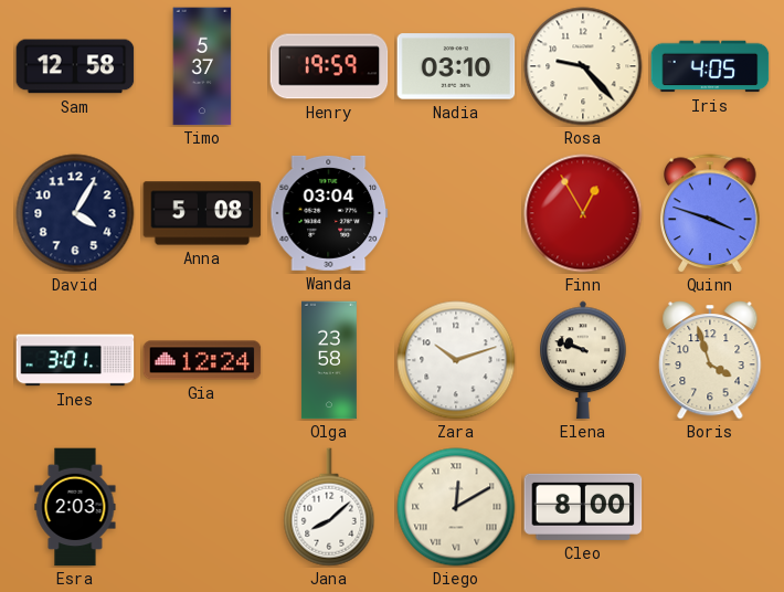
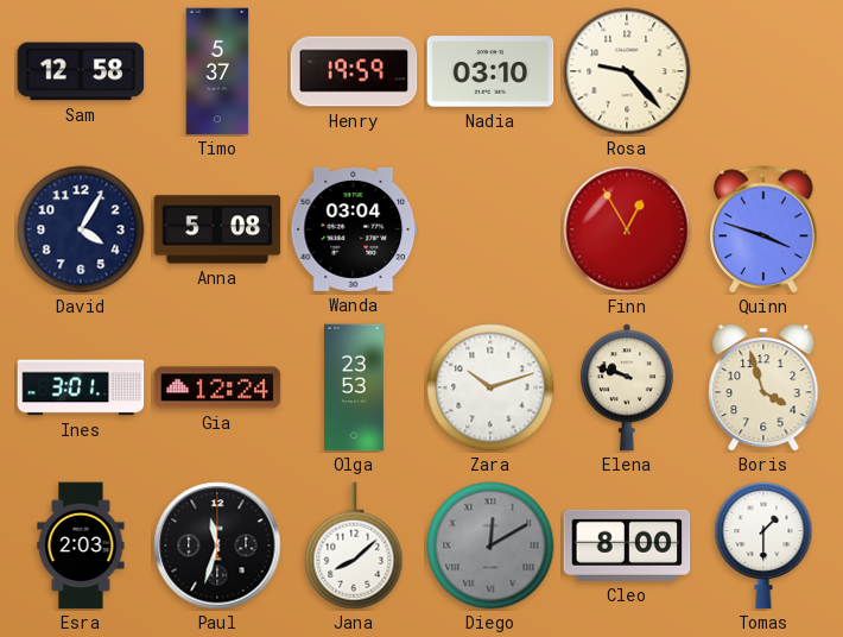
Iris: 4:05 -> none (710, 66)
Olga: 23:58 -> 23:53 (354, 387)
Paul: none -> 11:33 (217, 545)
Diego dial: cream -> grey (490, 545)
Tomas: none -> 1:30 (763, 545)
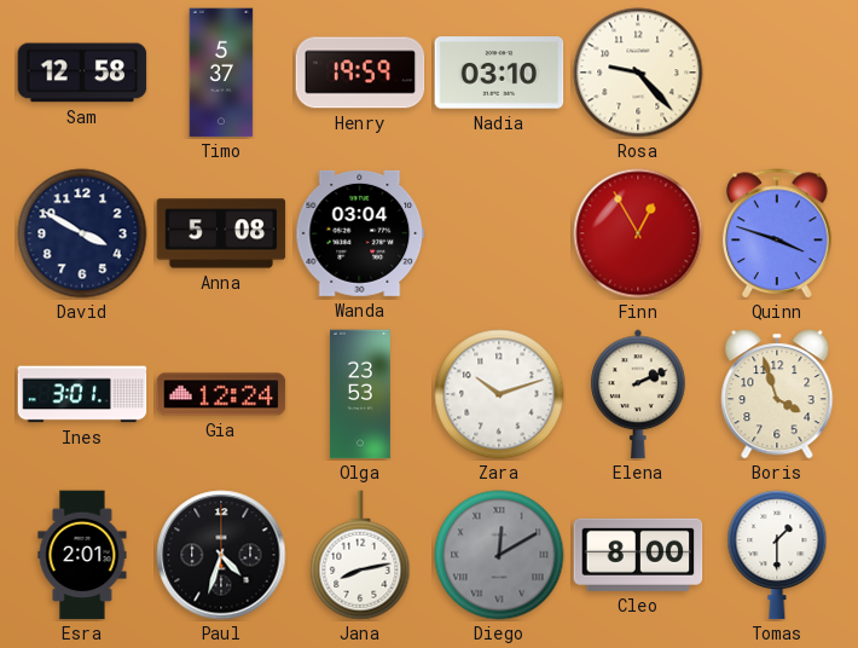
David: 4:05 -> 3:50 (82, 233)
Elena: 9:48 -> 2:11 (639, 394)
Esra: 2:03 -> 2:01 (82, 555)
Paul: 11:33 -> 4:33 (221, 555)
Jana: 8:08 -> 8:13 (360, 555)
